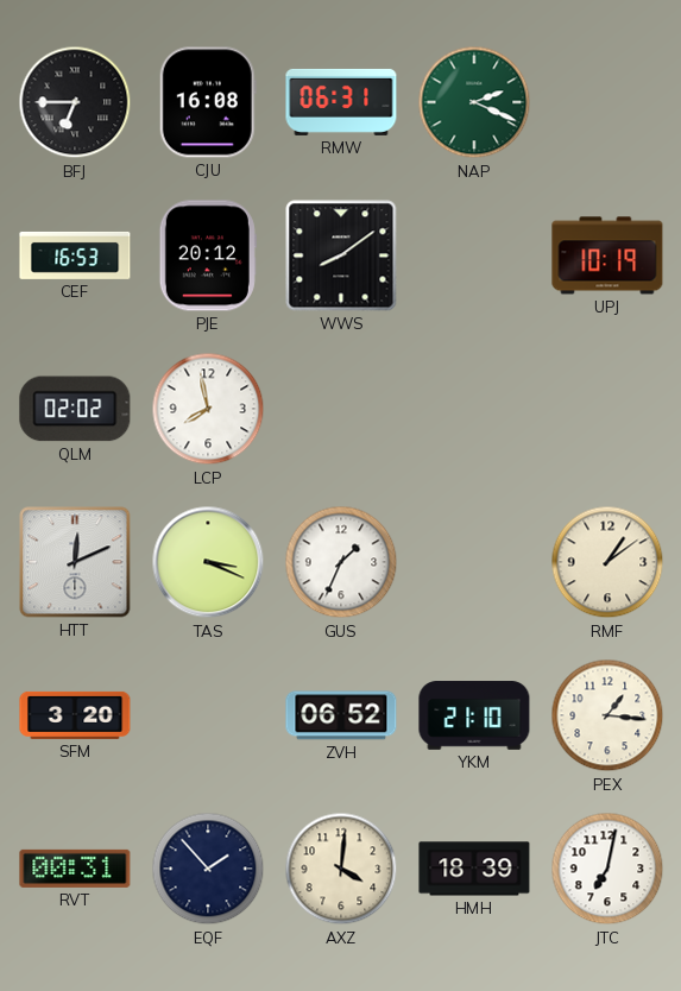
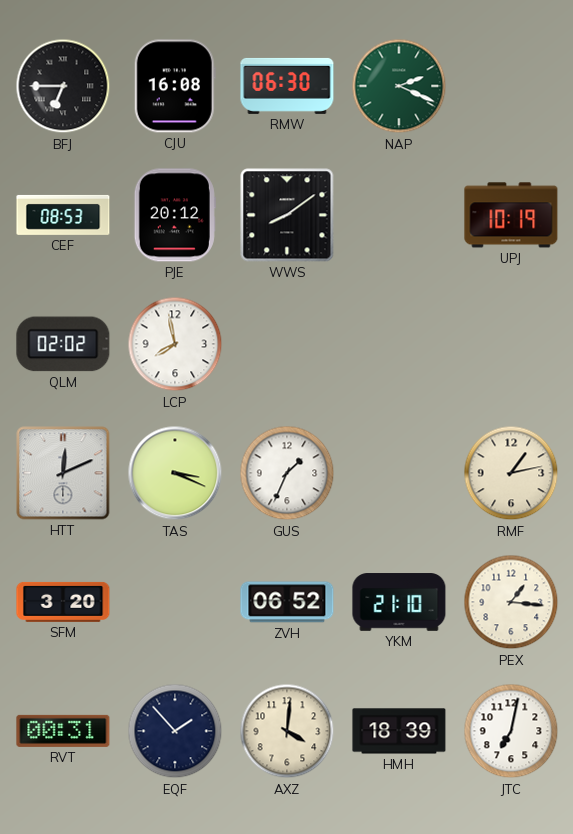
RMW: 06:31 -> 06:30 (287, 86)
CEF: 16:53 -> 08:53 (63, 215)
RMF: 1:09 -> 1:13 (511, 473)
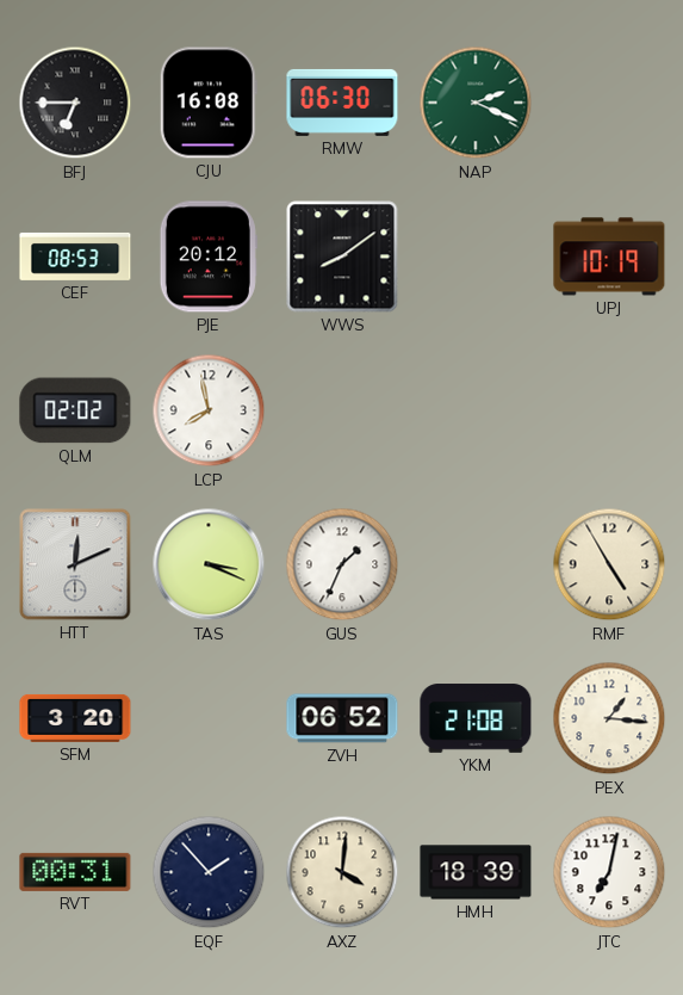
RMF: 1:13 -> 4:55 (609, 564)
YKM: 21:10 -> 21:08 (476, 718)
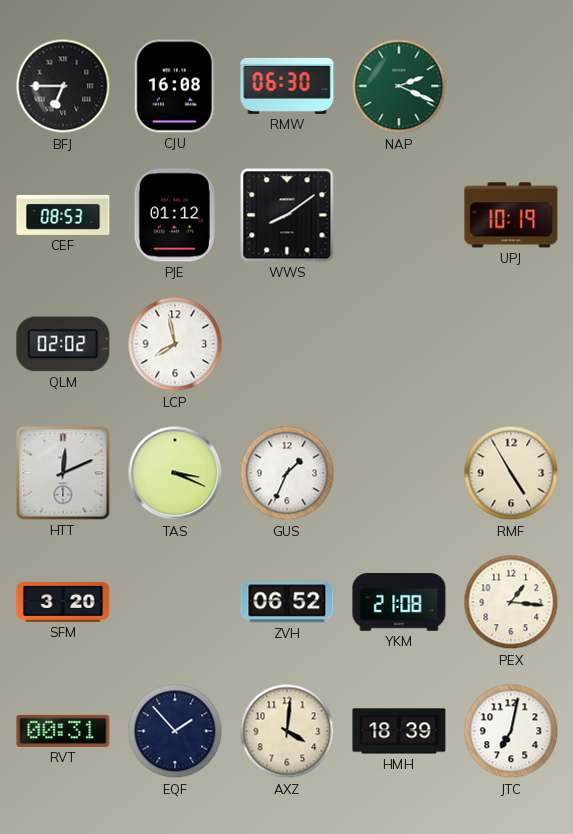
PJE: 20:12 -> 01:12 (175, 215)
